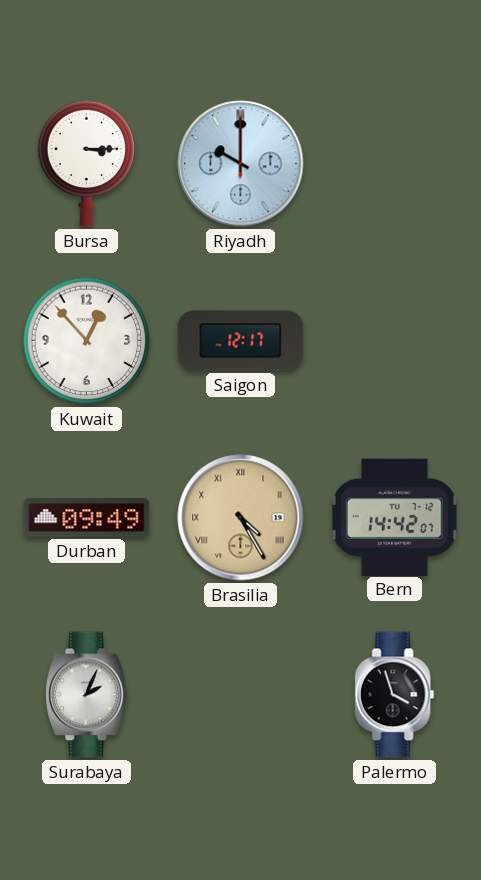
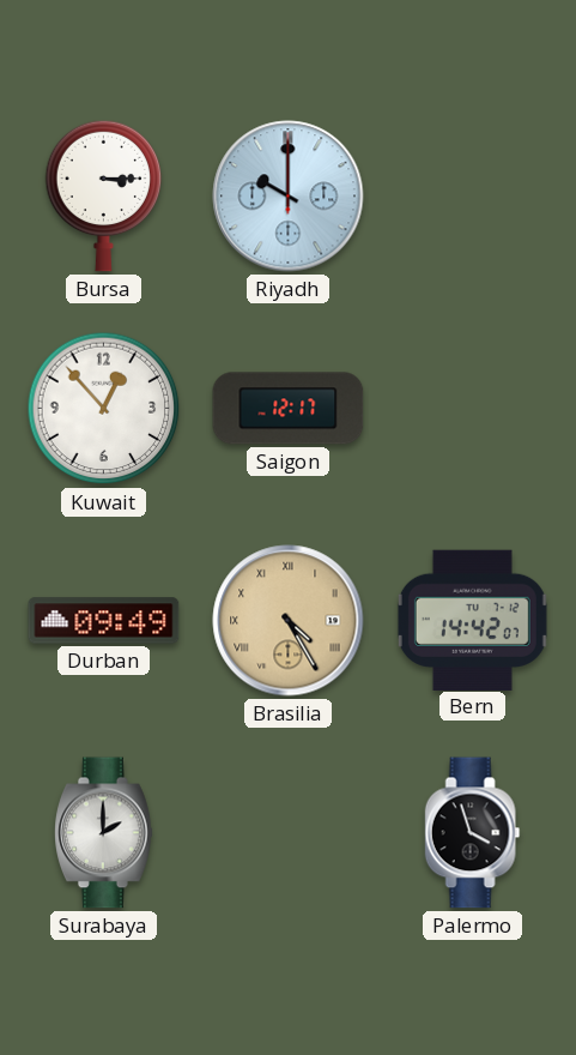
Surabaya: 2:04 -> 2:00 (104, 833)
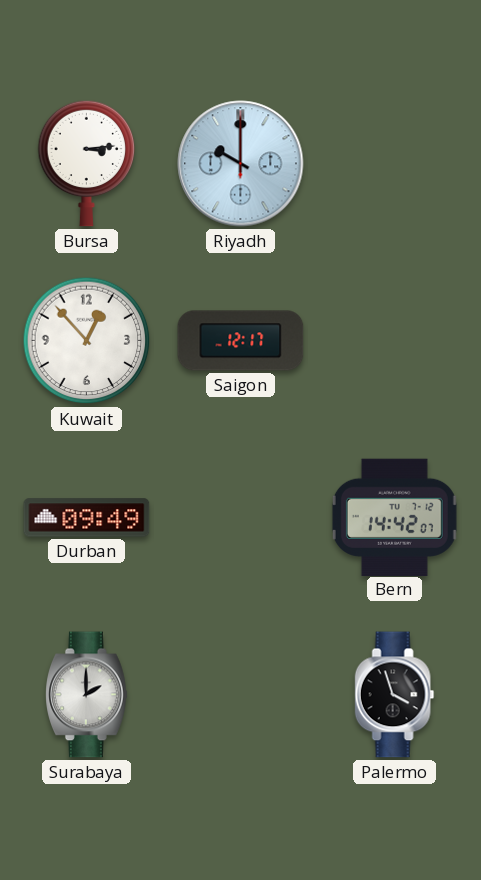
Bursa: 3:15 -> 3:14 (87, 163)
Brasilia: 4:25 -> none (289, 621)
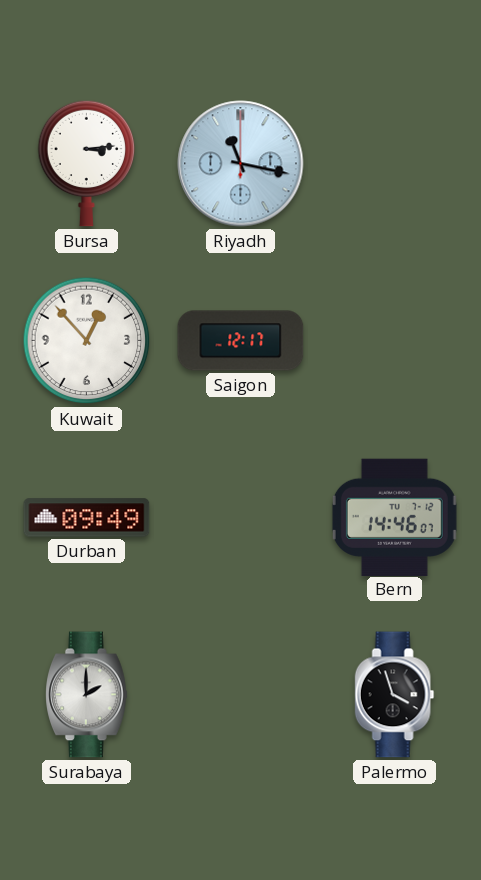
Riyadh: 10:00 -> 11:17 (241, 164)
Bern: 14:42 -> 14:46 (394, 517)
